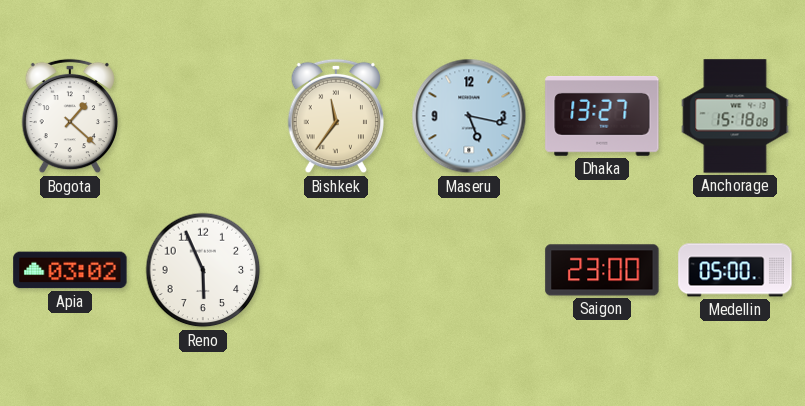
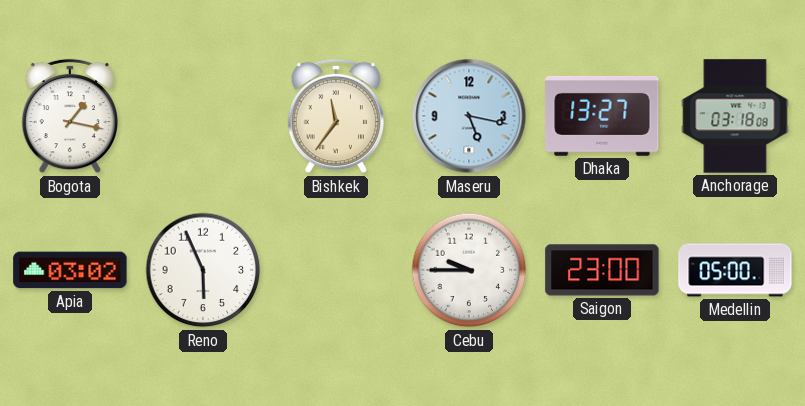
Bogota: 1:22 -> 1:17 (70, 116)
Anchorage: 15:18 -> 03:18 (735, 116)
Cebu: none -> 9:45 (469, 270)
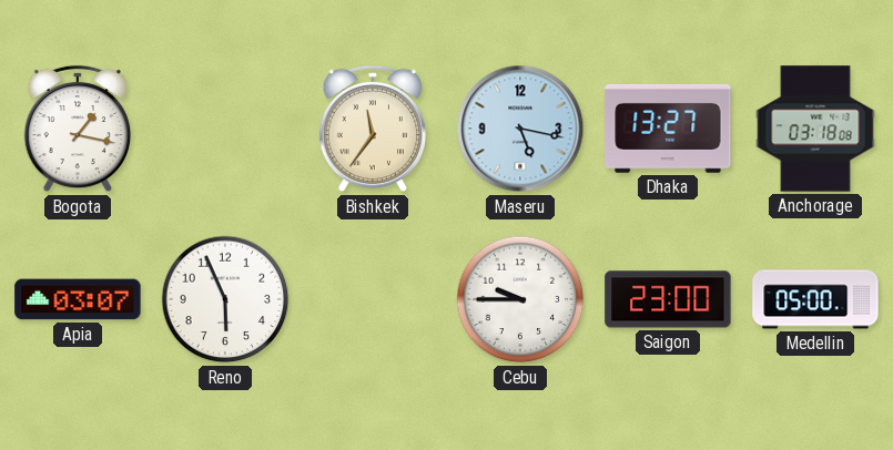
Apia: 03:02 -> 03:07 (78, 299)
